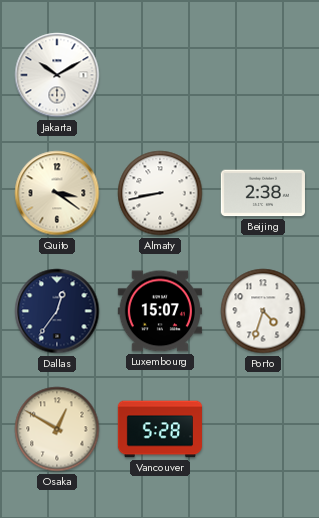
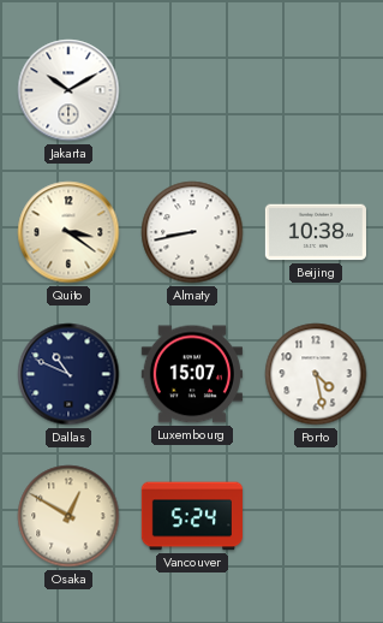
Beijing: 2:38 -> 10:38 (316, 232)
Dallas: 12:36 -> 10:49 (68, 374)
Porto: 4:33 -> 4:28 (316, 374)
Vancouver: 5:28 -> 5:24 (191, 516)
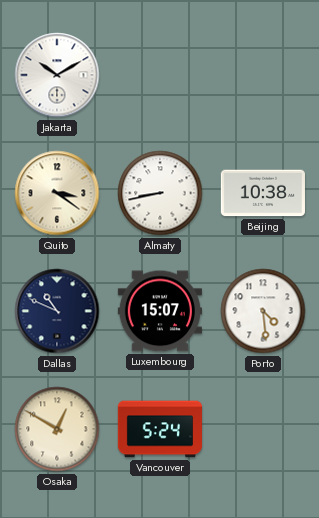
Porto: 4:28 -> 4:29 (263, 311)
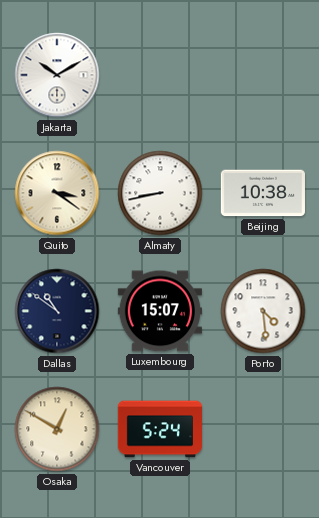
Dallas: 10:49 -> 10:51 (57, 311)
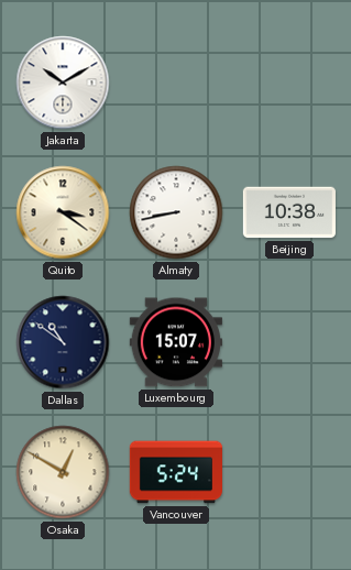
Porto: 4:29 -> none (263, 311)
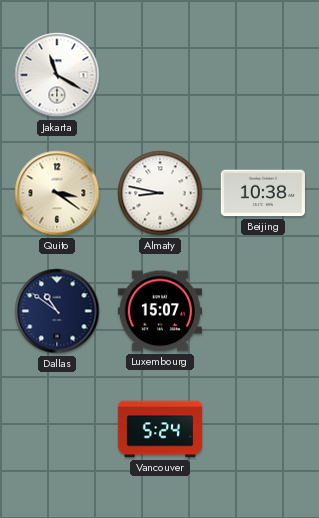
Jakarta: 10:10 -> 11:20 (57, 75)
Almaty: 8:43 -> 8:47 (160, 193)
Osaka: 12:50 -> none (63, 472)
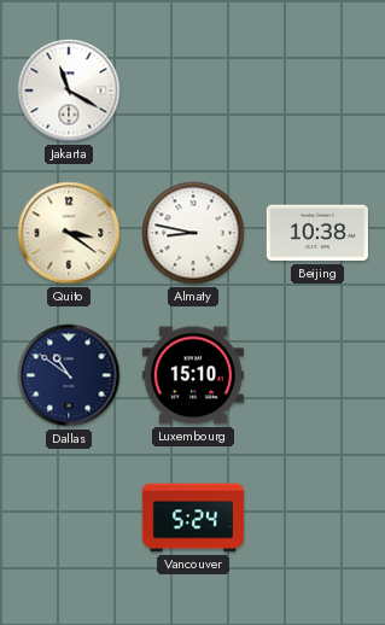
Luxembourg: 15:07 -> 15:10 (193, 375)
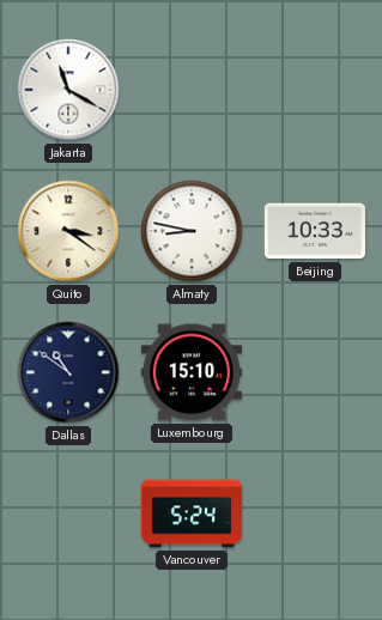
Beijing: 10:38 -> 10:33 (315, 231)
